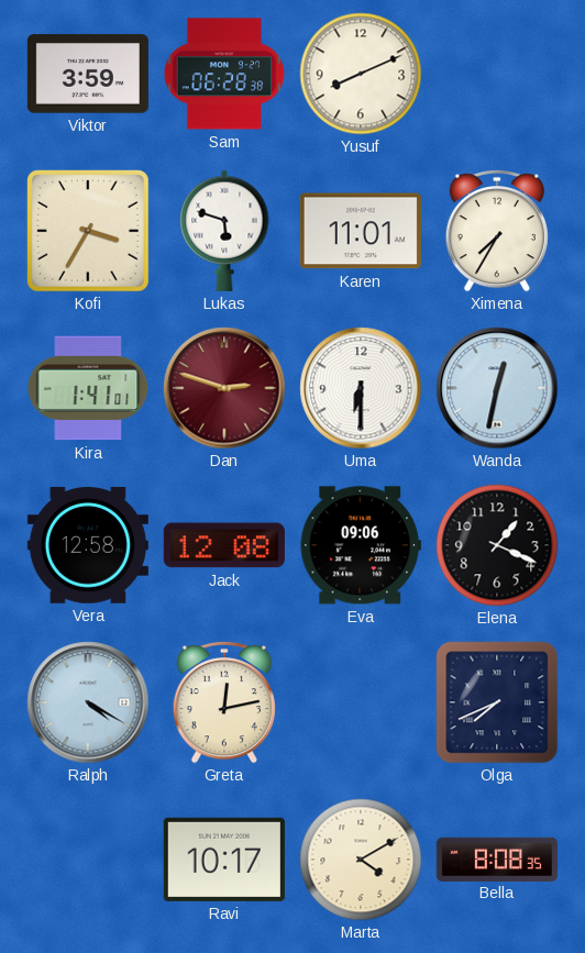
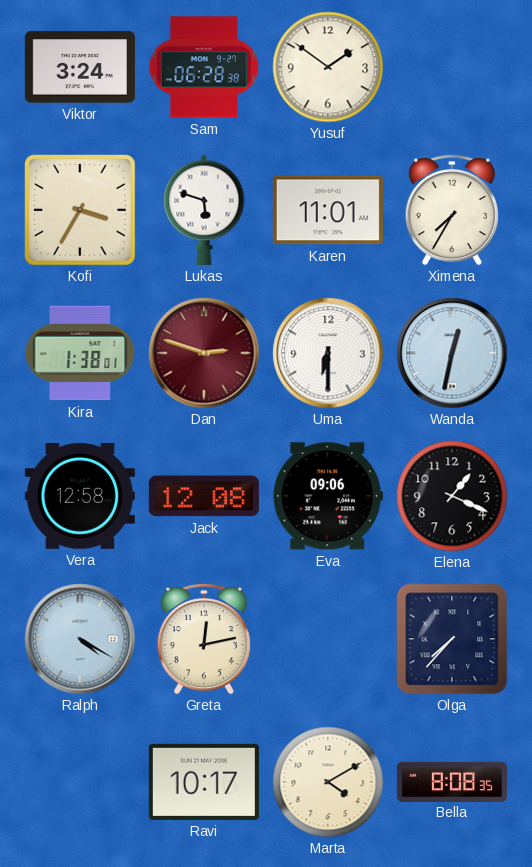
Viktor: 3:59 -> 3:24 (80, 67)
Yusuf: 8:11 -> 1:51 (328, 67)
Kira: 1:41 -> 1:38 (80, 353)
Olga: 7:41 -> 7:37 (452, 639)
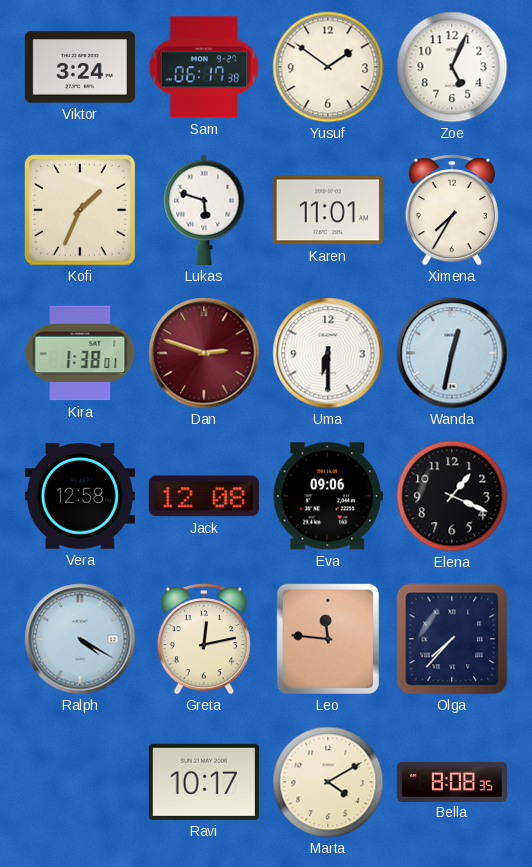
Sam: 06:28 -> 06:17 (204, 67)
Zoe: none -> 5:04 (452, 67)
Kofi: 3:35 -> 1:34 (81, 211)
Leo: none -> 11:46 (328, 639)
